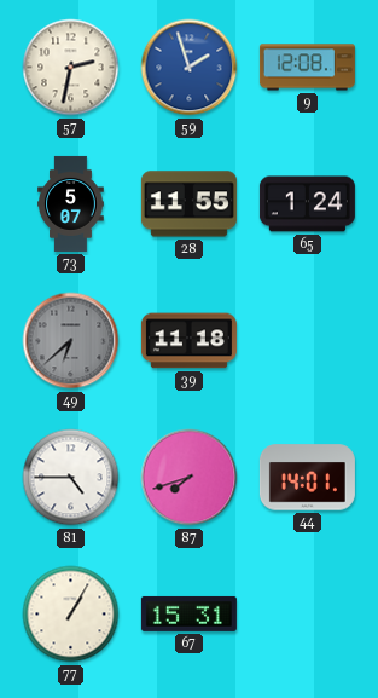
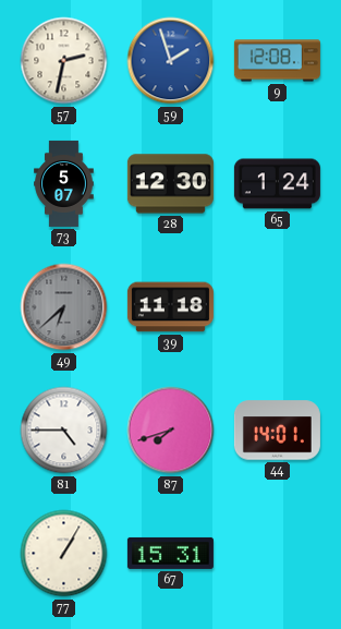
28: 11:55 -> 12:30 (170, 184)
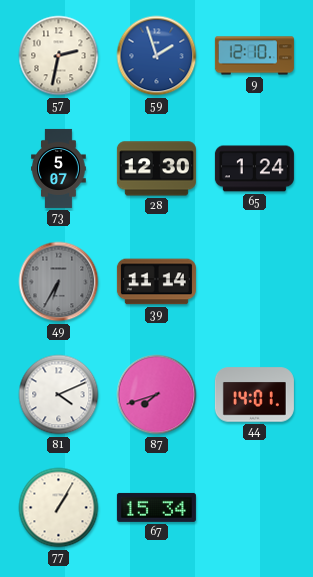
9: 12:08 -> 12:10 (254, 56)
49: 6:38 -> 6:35 (59, 282)
39: 11:18 -> 11:14 (156, 282)
81: 4:45 -> 4:11 (59, 395)
67: 15:31 -> 15:34 (156, 507)
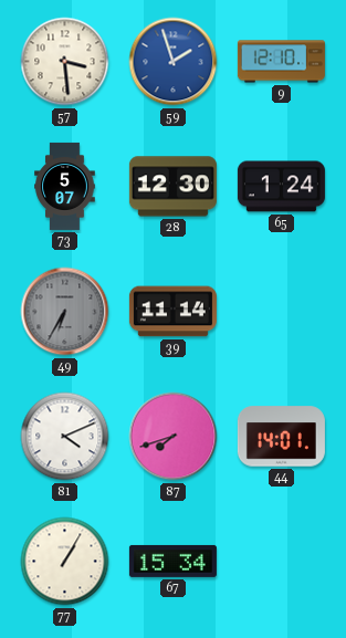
57: 2:32 -> 3:29 (65, 62)
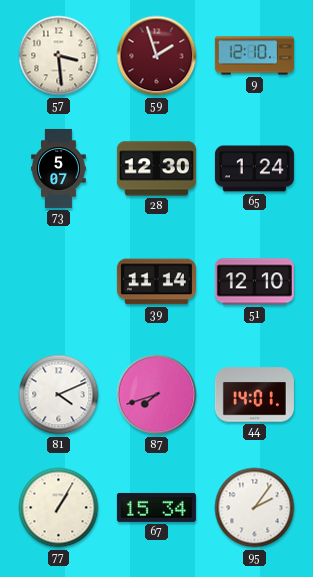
59 dial: blue -> burgundy (157, 56)
49: 6:35 -> none (65, 312)
51: none -> 12:10 (254, 282)
95: none -> 2:06 (255, 508)
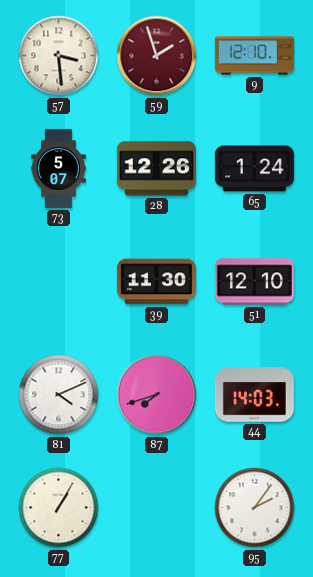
28: 12:30 -> 12:26 (156, 169)
39: 11:14 -> 11:30 (156, 282)
44: 14:01 -> 14:03 (254, 395)
67: 15:34 -> none (156, 507)
